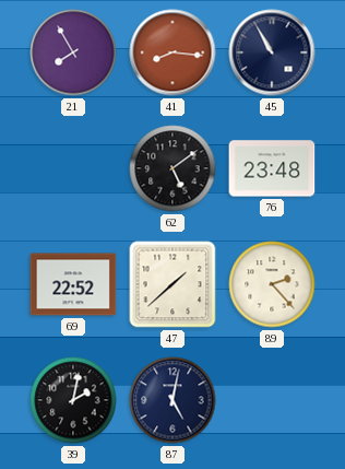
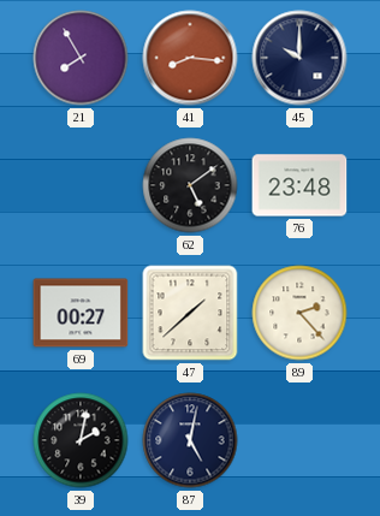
45: 10:55 -> 10:00 (299, 58)
69: 22:52 -> 00:27 (81, 313)
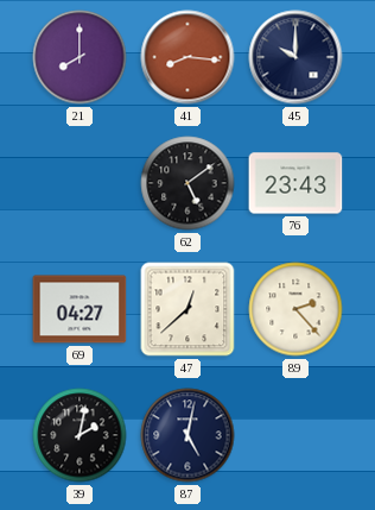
21: 7:55 -> 8:00 (80, 57)
76: 23:48 -> 23:43 (295, 183)
69: 00:27 -> 04:27 (80, 309)
47: 1:38 -> 12:38 (188, 309)
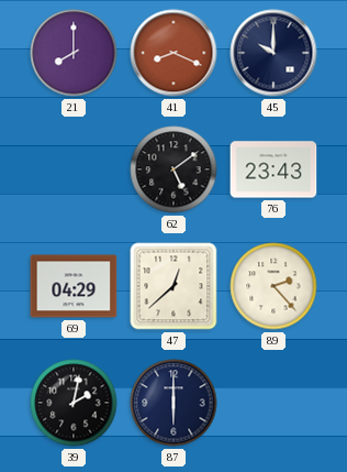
41: 8:16 -> 8:19 (173, 53)
69: 04:27 -> 04:29 (74, 286)
87: 5:02 -> 6:00 (173, 403)
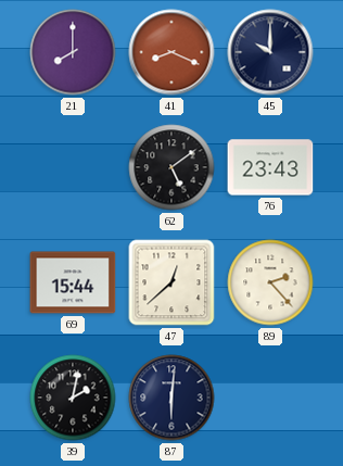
69: 04:29 -> 15:44 (73, 282)
87: 6:00 -> 6:01 (171, 398)
